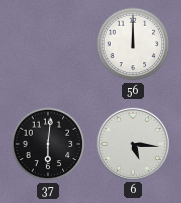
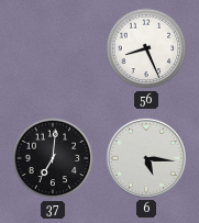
56: 12:00 -> 8:26 (146, 48)
37: 6:01 -> 7:01 (53, 158)
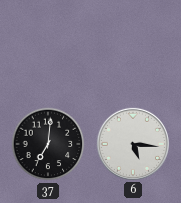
56: 8:26 -> none (146, 48)
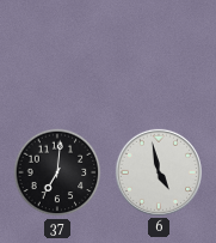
6: 5:16 -> 4:58 (159, 172)
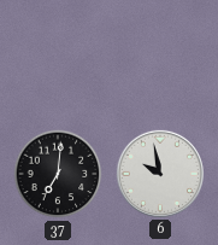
6: 4:58 -> 9:58 (160, 174)
